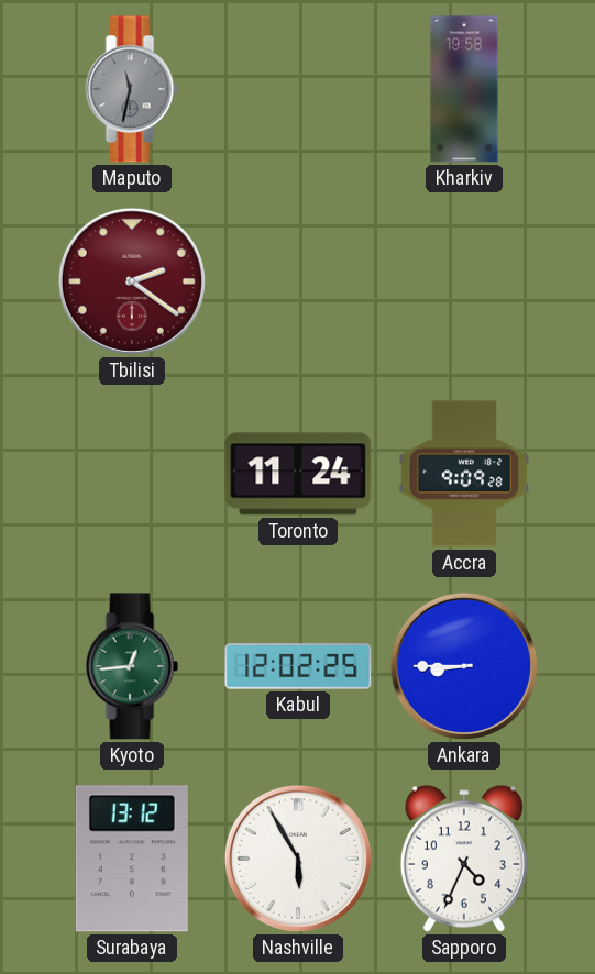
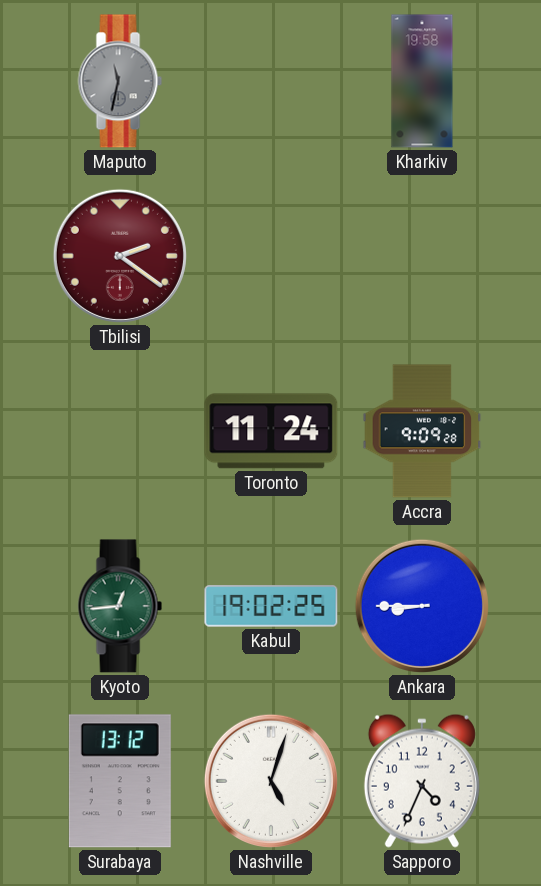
Kabul: 12:02 -> 19:02 (271, 606)
Nashville: 5:55 -> 5:03 (271, 781)
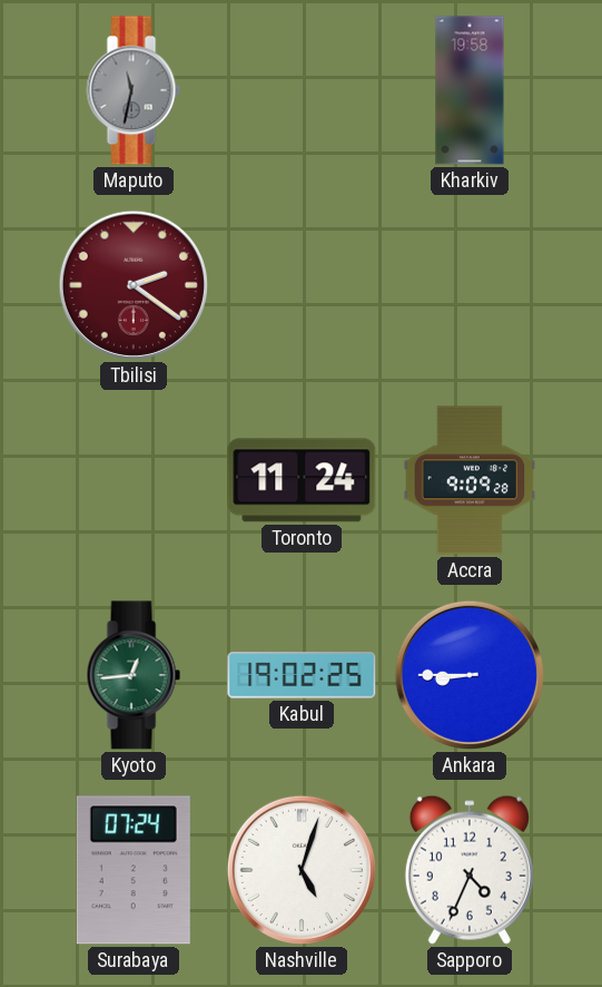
Surabaya: 13:12 -> 07:24 (134, 870)
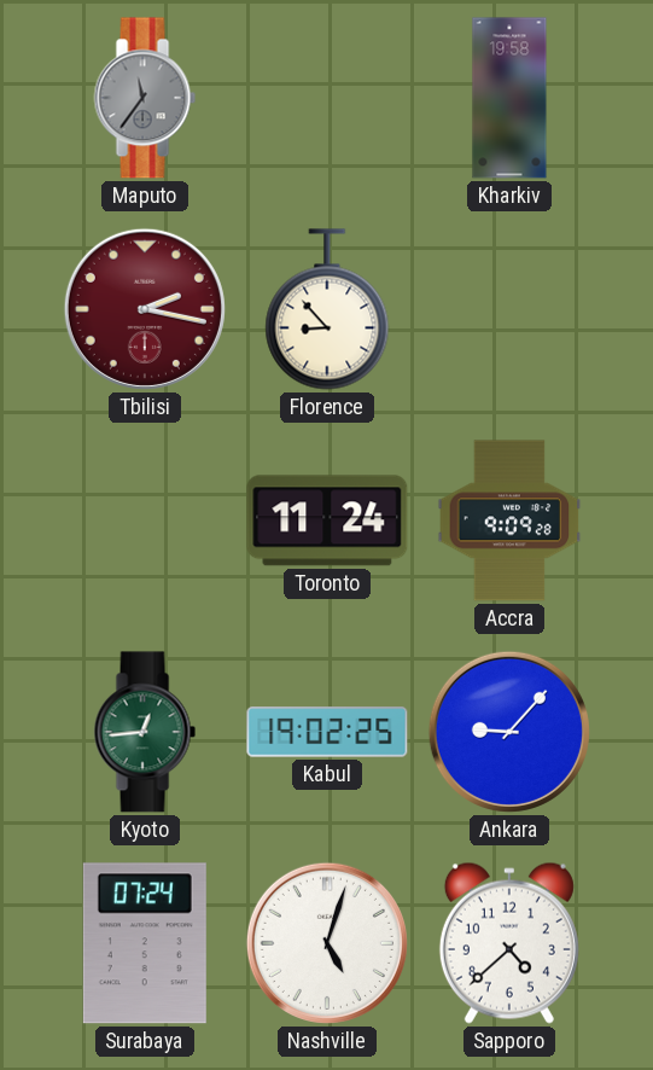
Maputo: 11:32 -> 11:36 (145, 98)
Tbilisi: 2:21 -> 2:17 (145, 309)
Florence: none -> 8:53 (327, 309)
Ankara: 8:45 -> 9:07 (509, 732)
Sapporo: 4:34 -> 4:38 (509, 943)
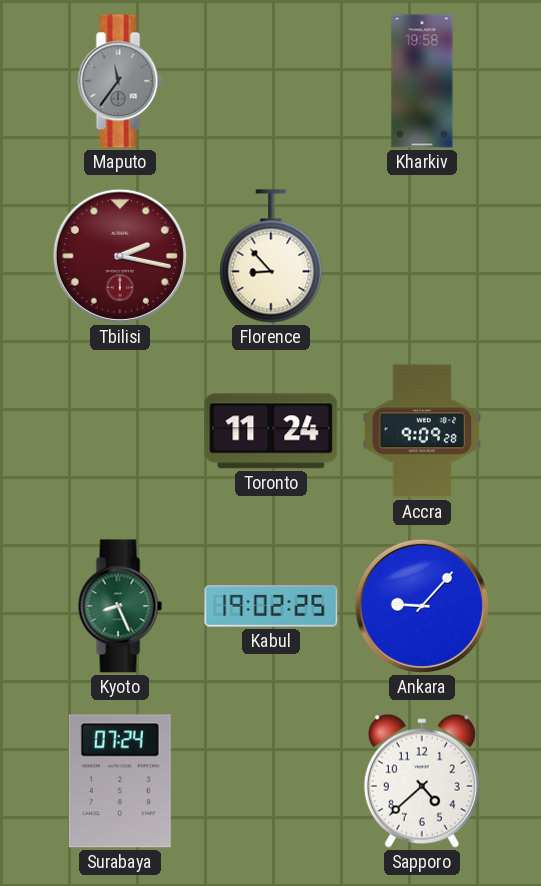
Kyoto: 12:44 -> 8:26 (120, 606)
Nashville: 5:03 -> none (327, 943)
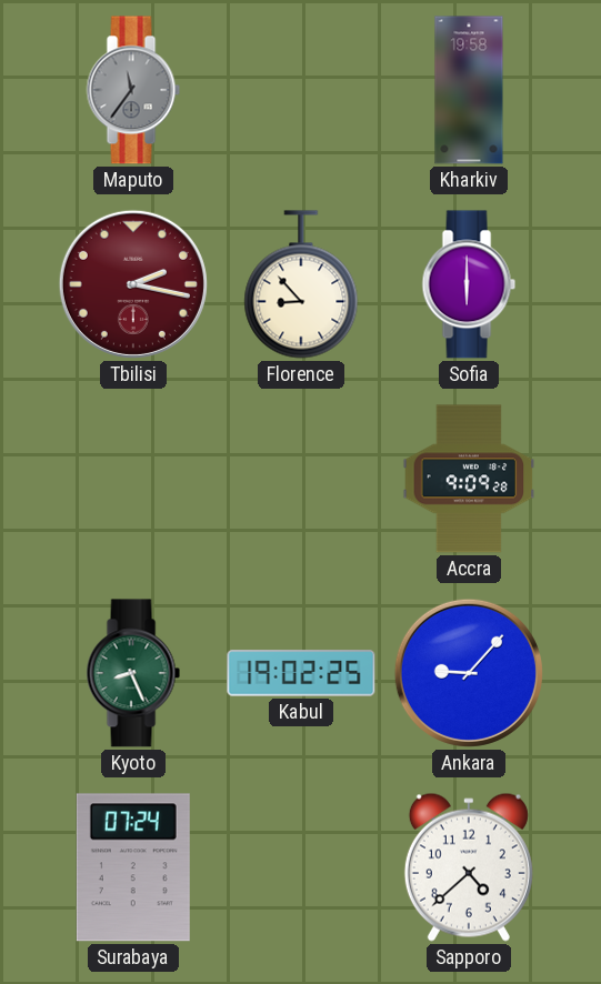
Sofia: none -> 6:00 (469, 284)
Toronto: 11:24 -> none (271, 431)
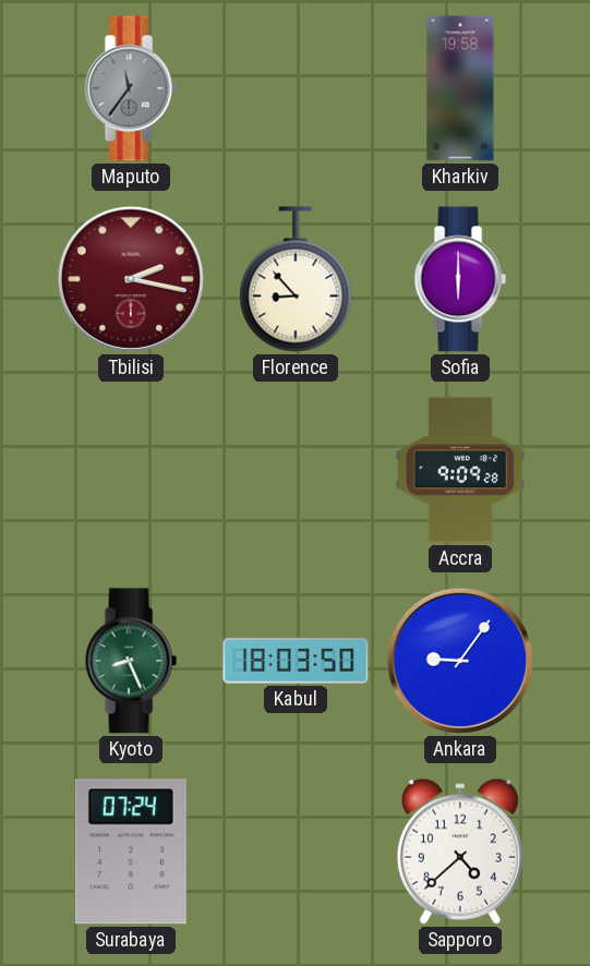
Kabul: 19:02 -> 18:03 (296, 661)
Ankara: 9:07 -> 9:06 (460, 661)
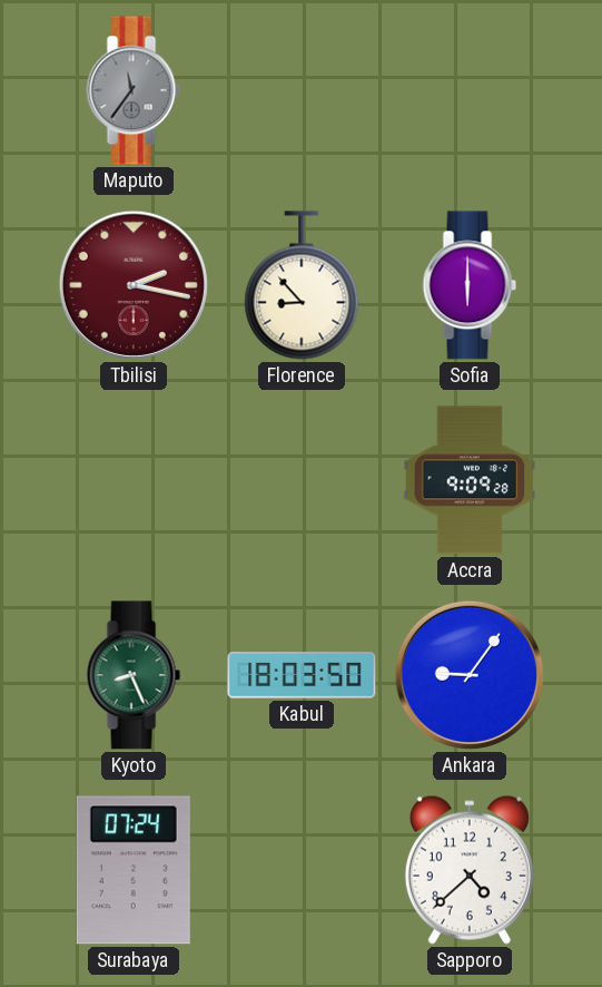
Kharkiv: 19:58 -> none (460, 88)
